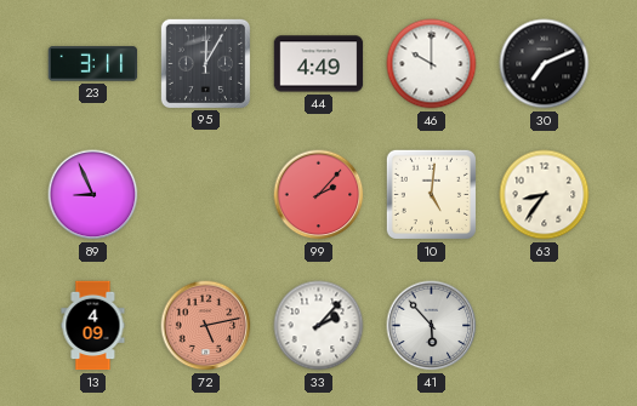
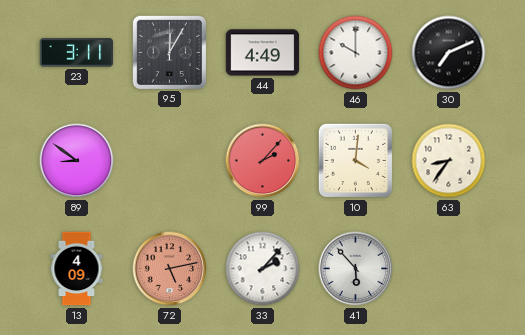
89: 8:56 -> 8:51 (77, 161)
10: 5:01 -> 4:01 (355, 160)
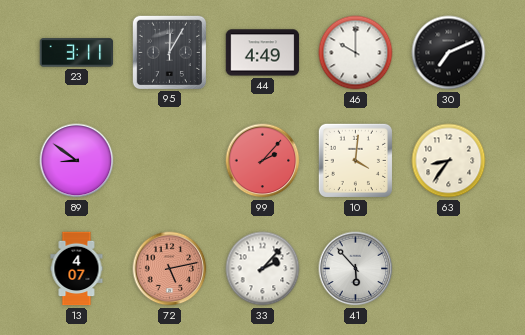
13: 4:09 -> 4:07 (77, 269)
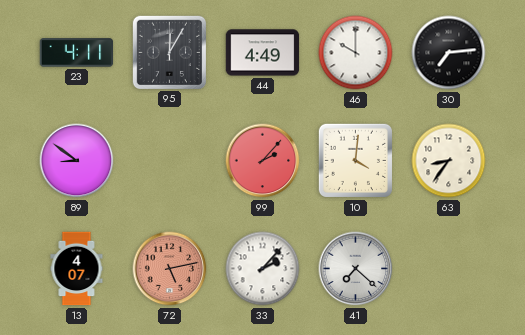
23: 3:11 -> 4:11 (77, 53)
30: 7:11 -> 7:14 (449, 53)
41: 5:53 -> 7:22 (356, 269)
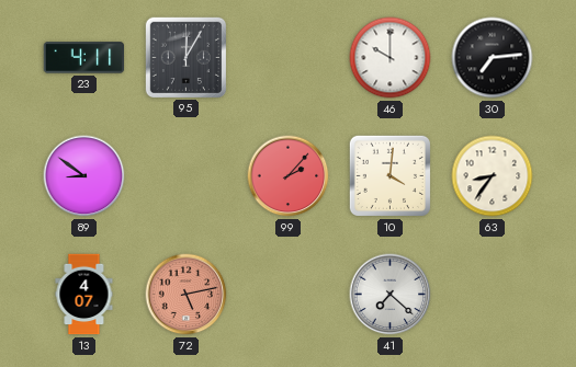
44: 4:49 -> none (263, 53)
33: 2:07 -> none (263, 269)
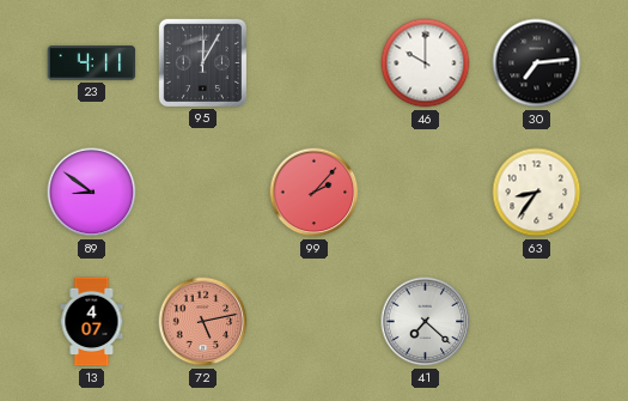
10: 4:01 -> none (389, 175)
